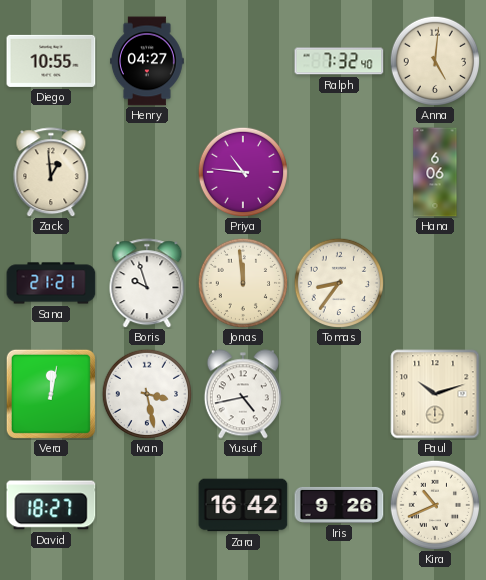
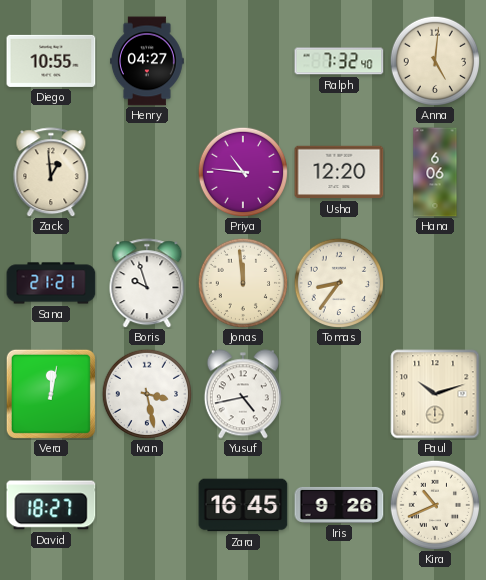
Usha: none -> 12:20 (339, 172)
Zara: 16:42 -> 16:45 (243, 505)
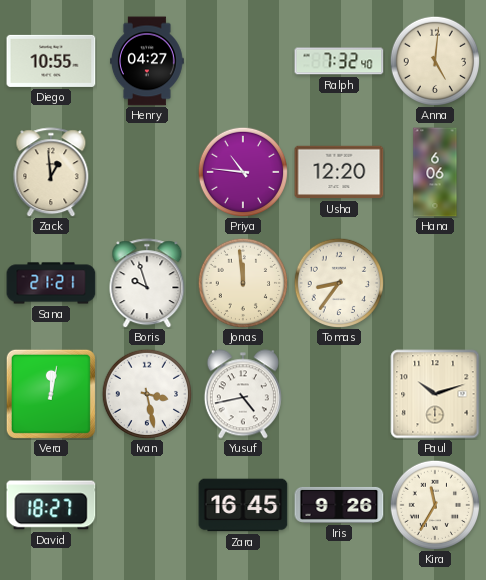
Kira: 10:41 -> 11:35 (434, 504)
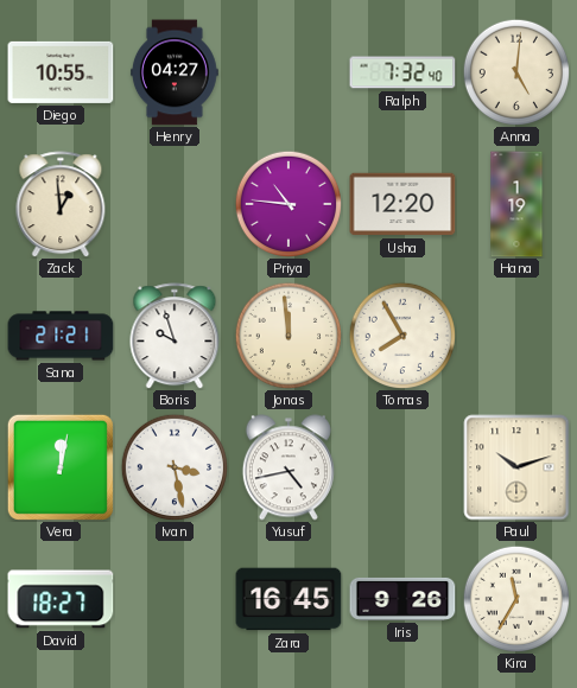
Hana: 6:06 -> 1:19 (516, 204)
Tomas: 8:36 -> 7:55 (401, 335)
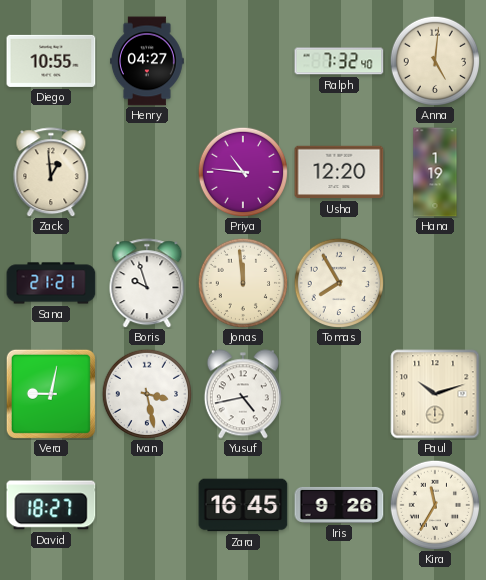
Vera: 12:02 -> 9:02 (51, 394)
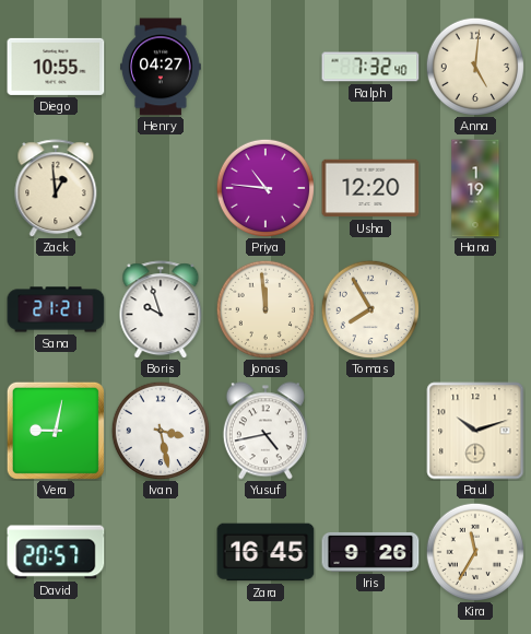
David: 18:27 -> 20:57 (56, 552)
